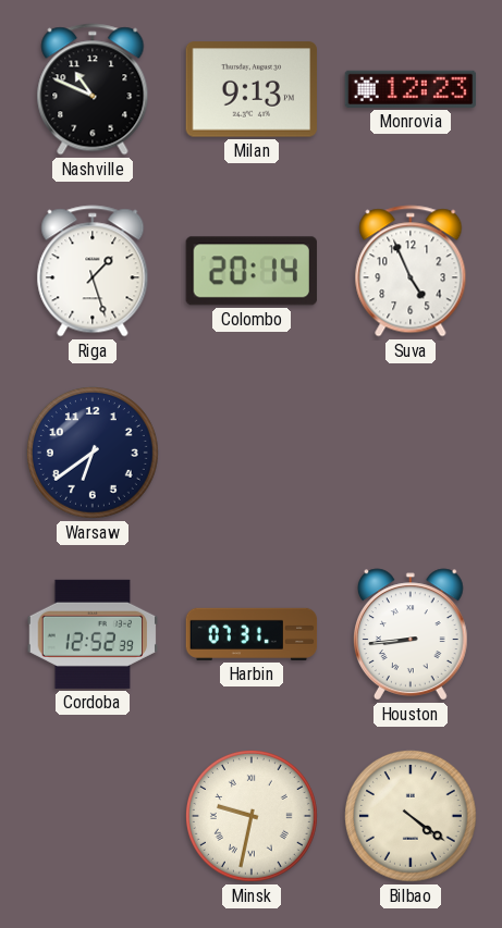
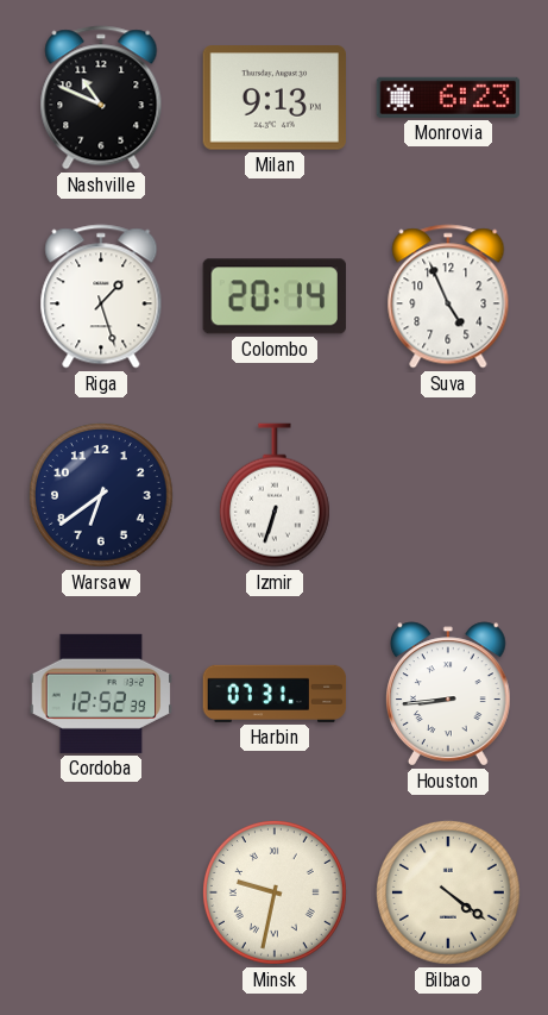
Monrovia: 12:23 -> 6:23 (448, 98)
Izmir: none -> 6:33 (275, 495)
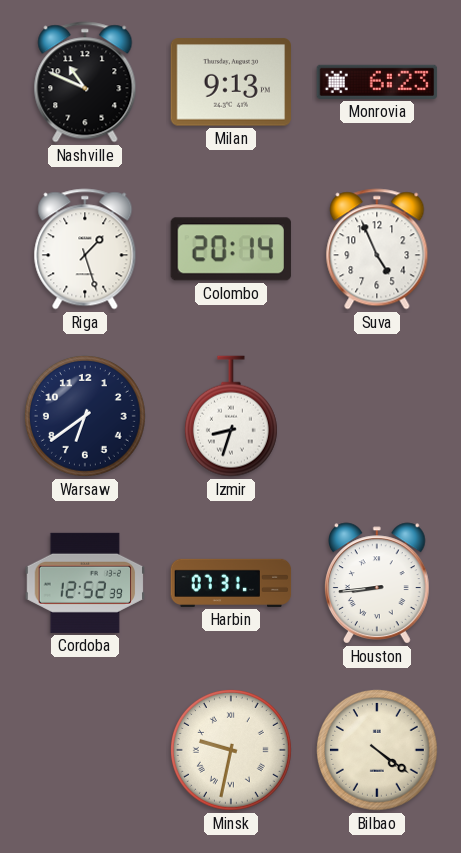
Izmir: 6:33 -> 8:33 (231, 416)
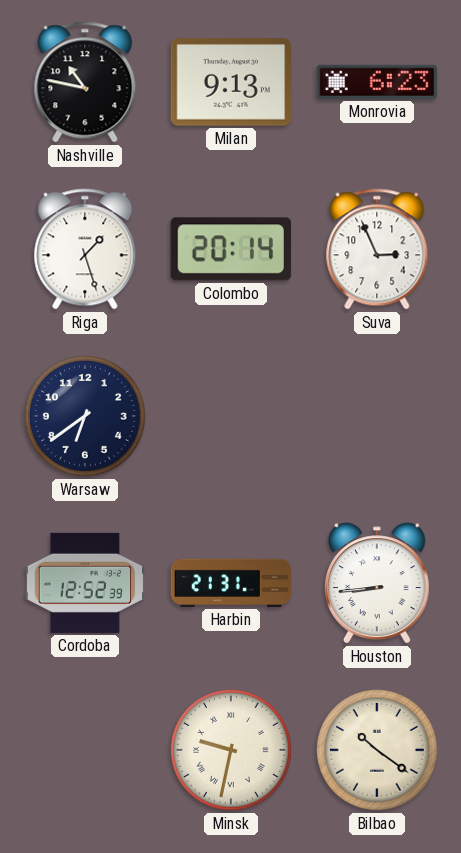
Nashville: 10:49 -> 10:47 (85, 82)
Suva: 4:56 -> 2:56 (377, 249)
Izmir: 8:33 -> none (231, 416)
Harbin: 07:31 -> 21:31 (231, 583)
Bilbao: 4:21 -> 10:21 (377, 750)
